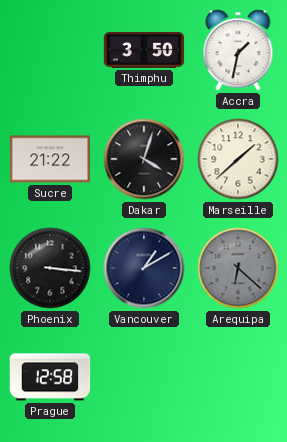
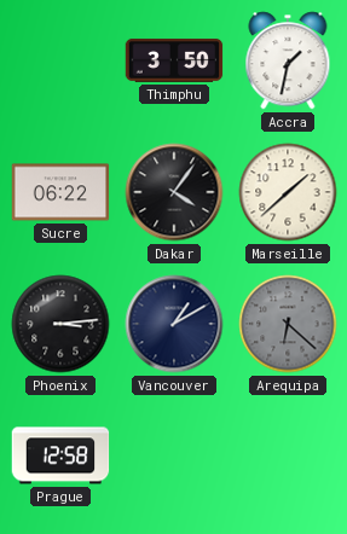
Sucre: 21:22 -> 06:22 (60, 192)
Dakar: 4:03 -> 4:06 (174, 192)
Phoenix: 3:16 -> 3:14 (60, 324)
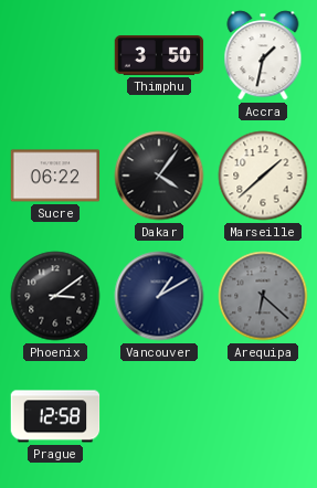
Phoenix: 3:14 -> 3:09 (55, 296)
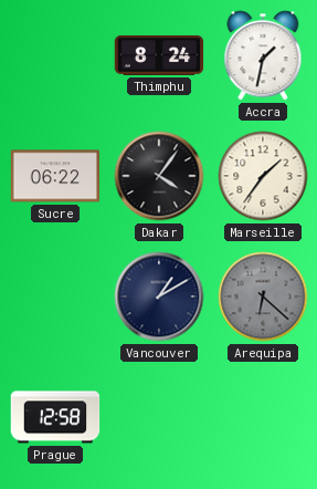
Thimphu: 3:50 -> 8:24 (159, 55)
Marseille: 1:38 -> 1:36 (263, 176)
Phoenix: 3:09 -> none (55, 296)
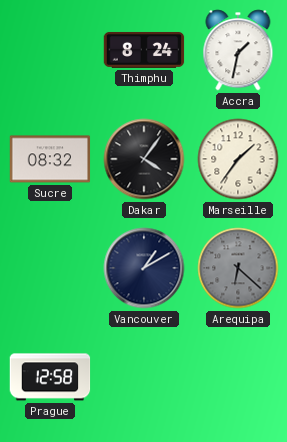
Sucre: 06:22 -> 08:32 (50, 159)
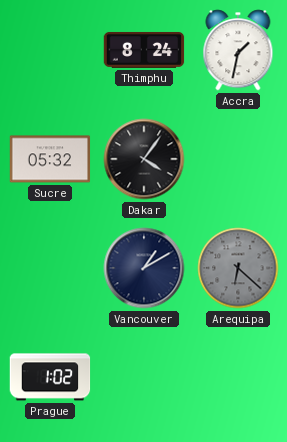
Sucre: 08:32 -> 05:32 (50, 159)
Marseille: 1:36 -> none (238, 159)
Prague: 12:58 -> 1:02 (50, 377)
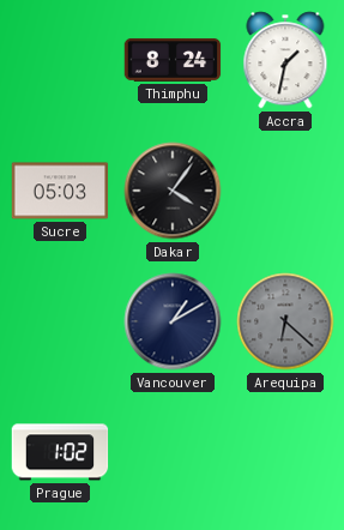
Sucre: 05:32 -> 05:03 (60, 191)
